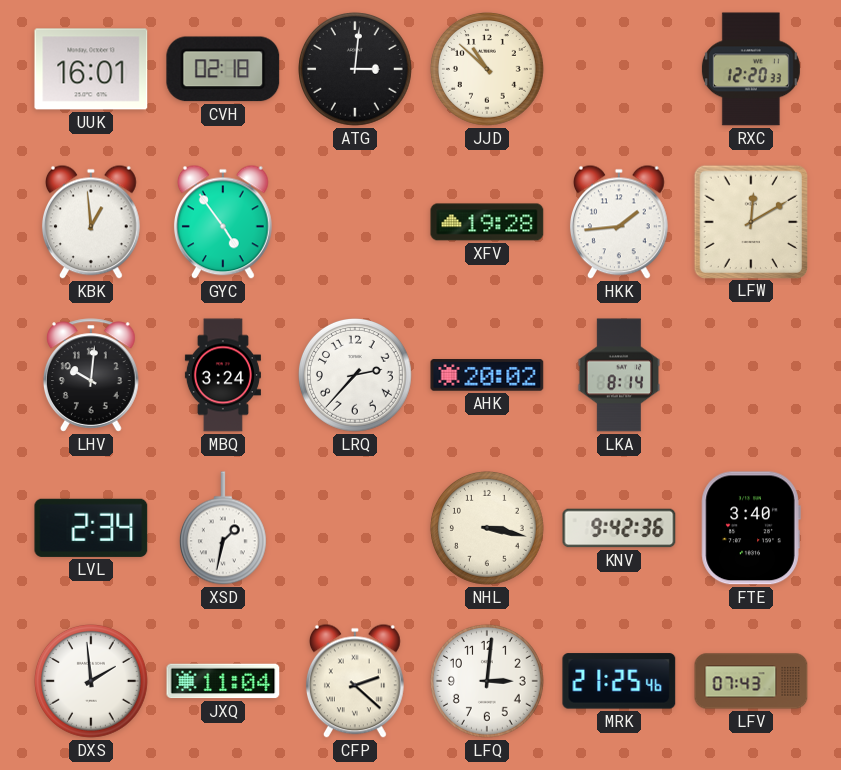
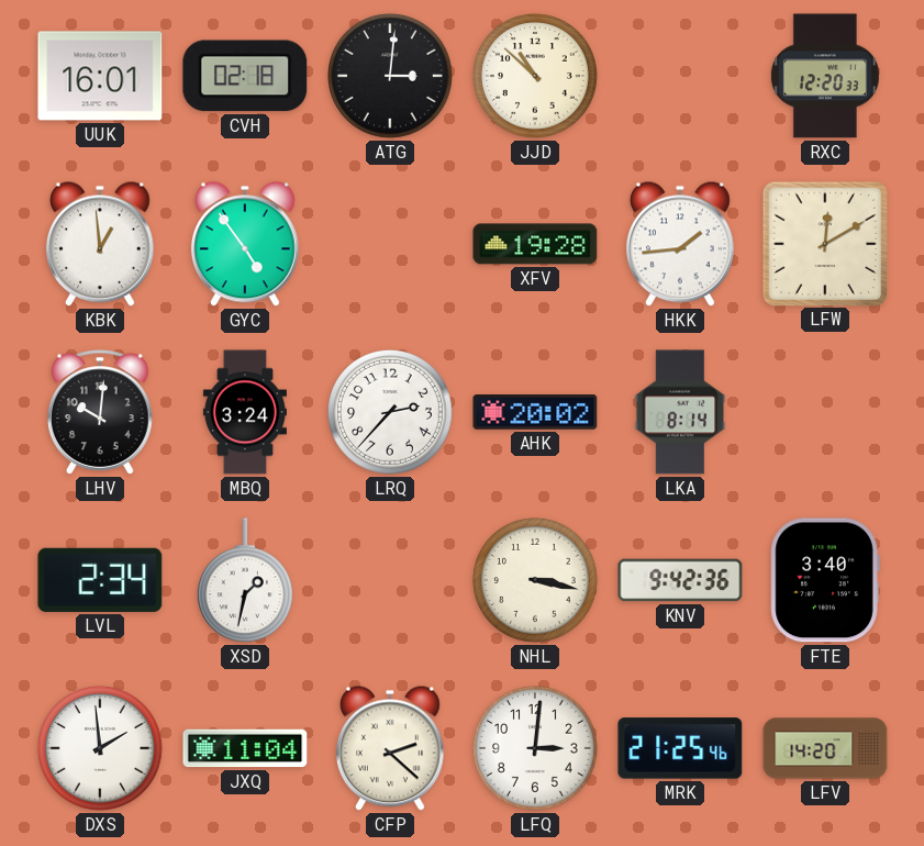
LFV: 07:43 -> 14:20 (825, 748)
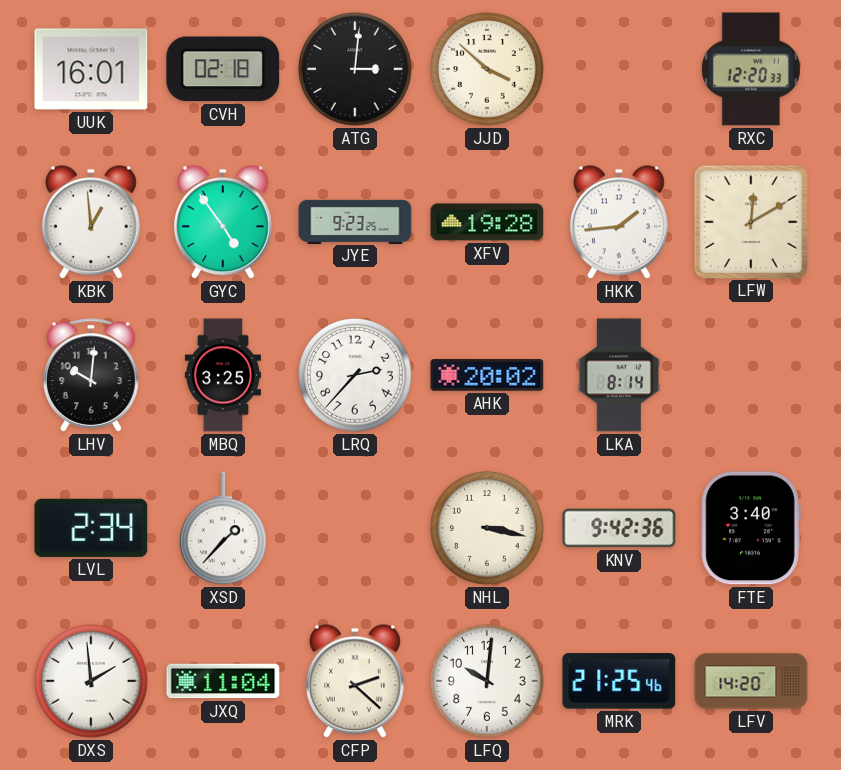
JJD: 10:52 -> 3:52 (488, 70)
JYE: none -> 9:23 (355, 221)
MBQ: 3:24 -> 3:25 (223, 375)
XSD: 1:32 -> 1:37 (223, 528)
LFQ: 3:01 -> 10:01 (488, 682)
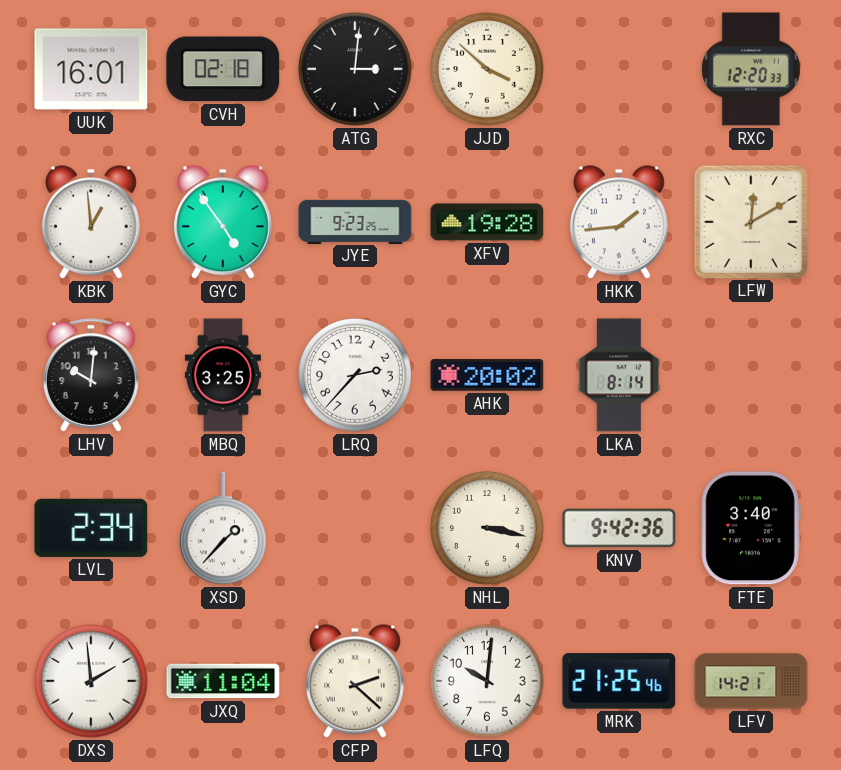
LFV: 14:20 -> 14:21 (751, 681)
